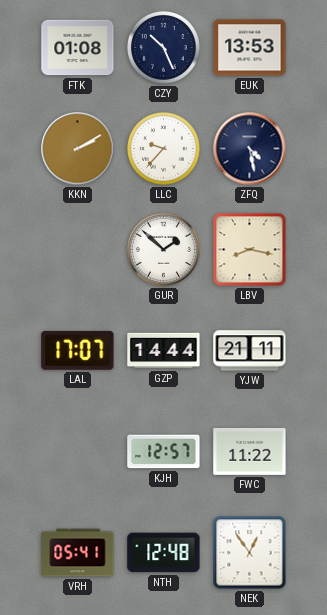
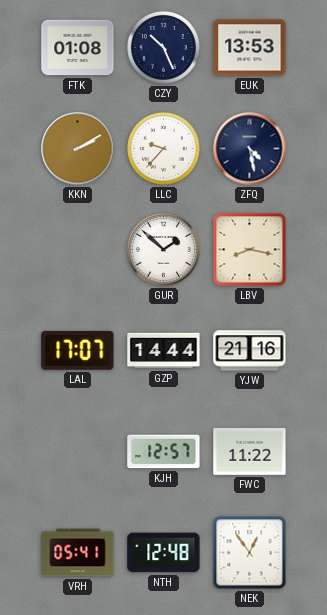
YJW: 21:11 -> 21:16 (250, 351)
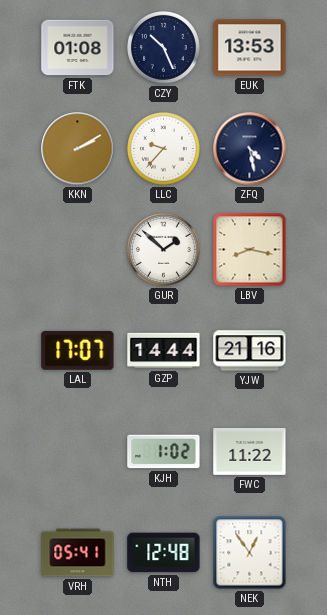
KJH: 12:57 -> 1:02 (164, 452)
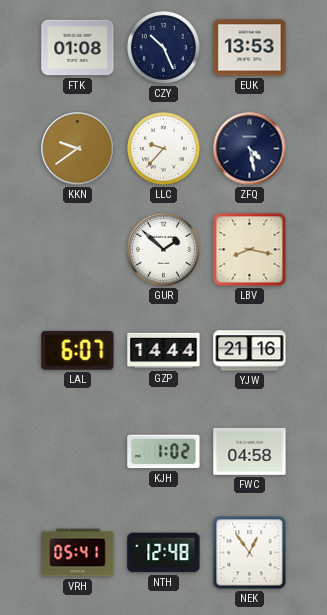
KKN: 2:10 -> 9:39 (78, 149)
LAL: 17:07 -> 6:07 (78, 350)
FWC: 11:22 -> 04:58 (250, 451)
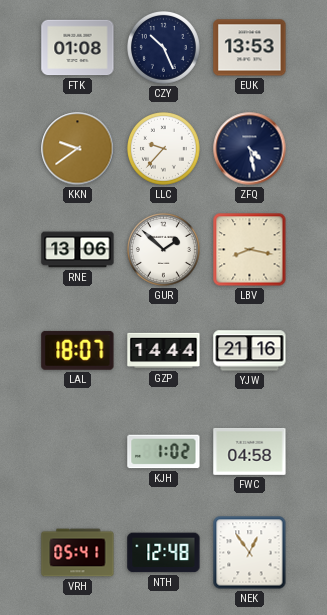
RNE: none -> 13:06 (78, 250)
LAL: 6:07 -> 18:07 (78, 350)
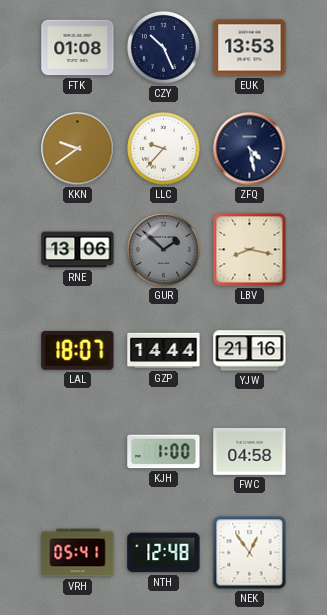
GUR dial: white -> grey (164, 250)
KJH: 1:02 -> 1:00 (164, 452)
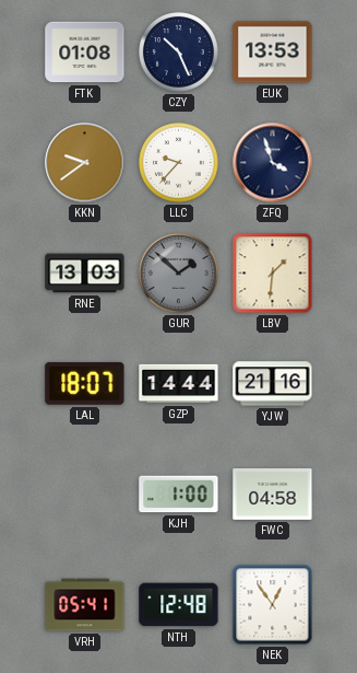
ZFQ: 4:28 -> 3:57 (273, 163)
RNE: 13:06 -> 13:03 (85, 274)
LBV: 8:17 -> 1:31 (273, 274)
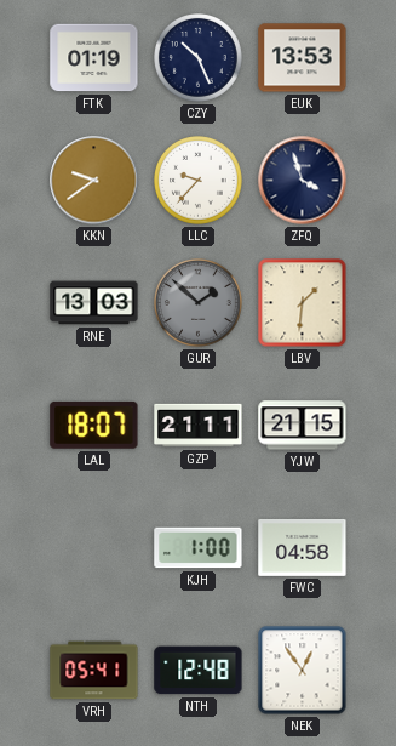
FTK: 01:08 -> 01:19 (94, 58)
GZP: 14:44 -> 21:11 (199, 426)
YJW: 21:16 -> 21:15 (303, 426)
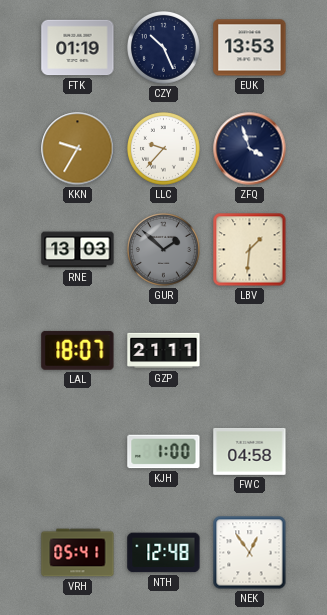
KKN: 9:39 -> 9:35 (78, 149)
YJW: 21:15 -> none (303, 426)
